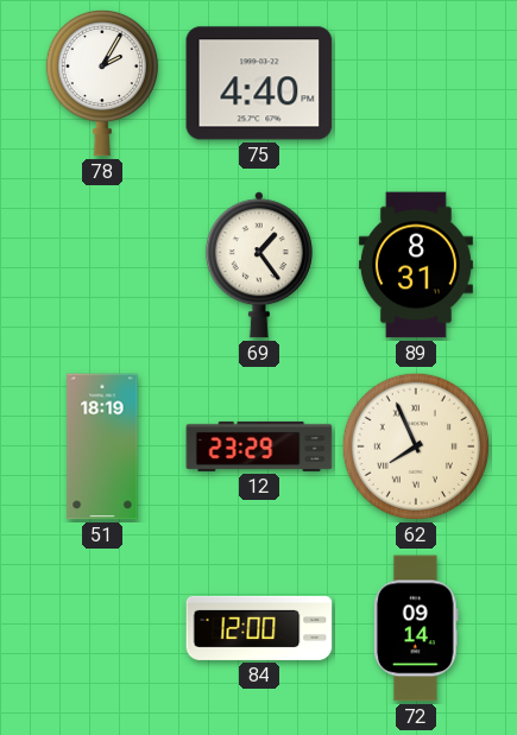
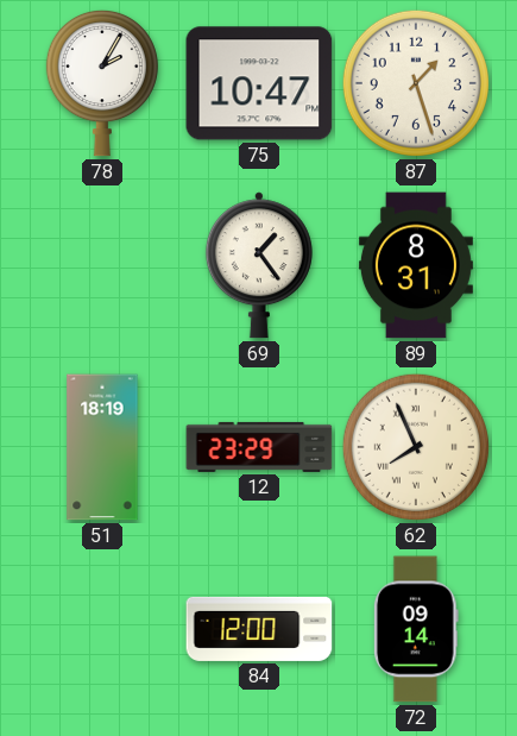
75: 4:40 -> 10:47 (259, 83)
87: none -> 1:27 (416, 83)
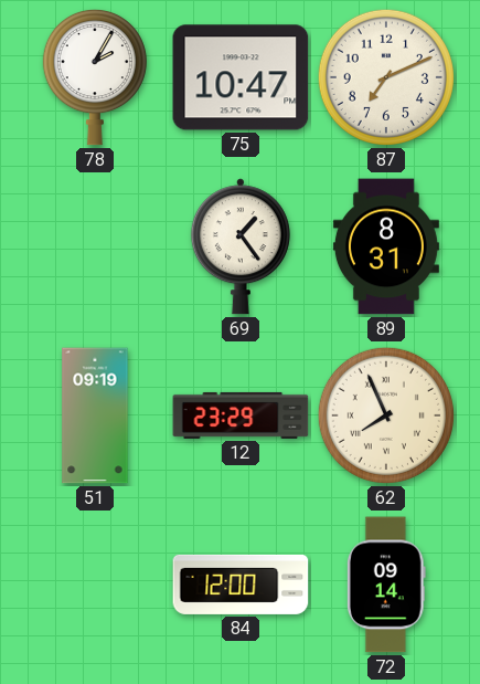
87: 1:27 -> 7:11 (386, 77)
51: 18:19 -> 09:19 (95, 415)
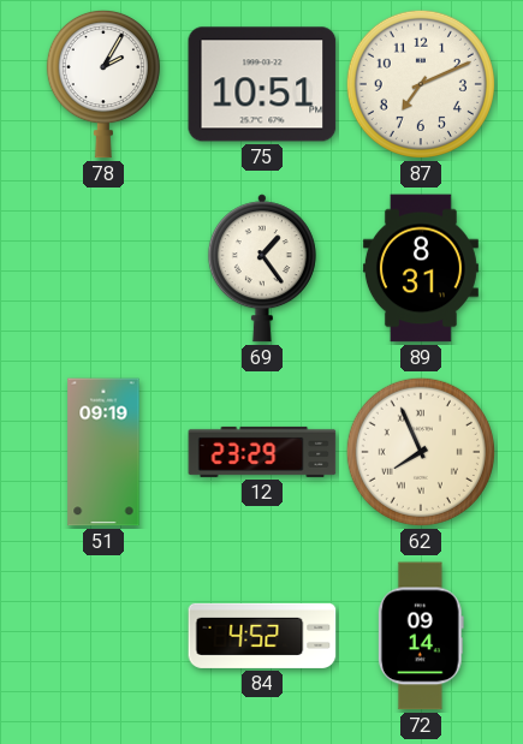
75: 10:47 -> 10:51 (262, 84)
84: 12:00 -> 4:52 (262, 636)
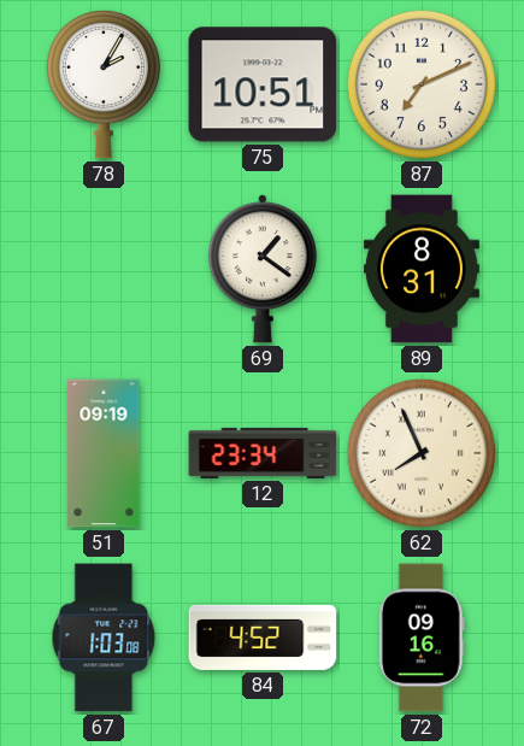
69: 1:24 -> 1:21 (263, 269)
12: 23:29 -> 23:34 (263, 453)
67: none -> 1:03 (104, 638)
72: 09:14 -> 09:16 (422, 638)
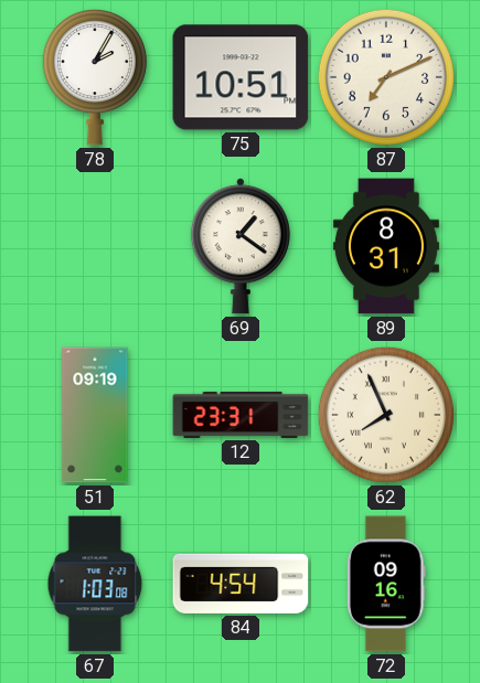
12: 23:34 -> 23:31 (241, 415)
84: 4:52 -> 4:54 (241, 584)
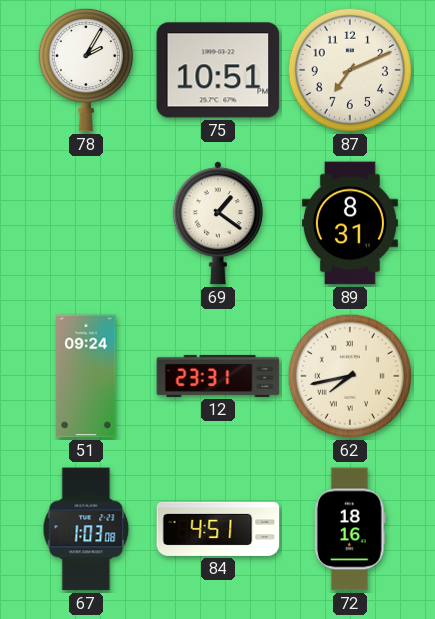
51: 09:19 -> 09:24 (86, 376)
62: 7:56 -> 7:43 (350, 376)
84: 4:54 -> 4:51 (218, 529)
72: 09:16 -> 18:16 (350, 529)
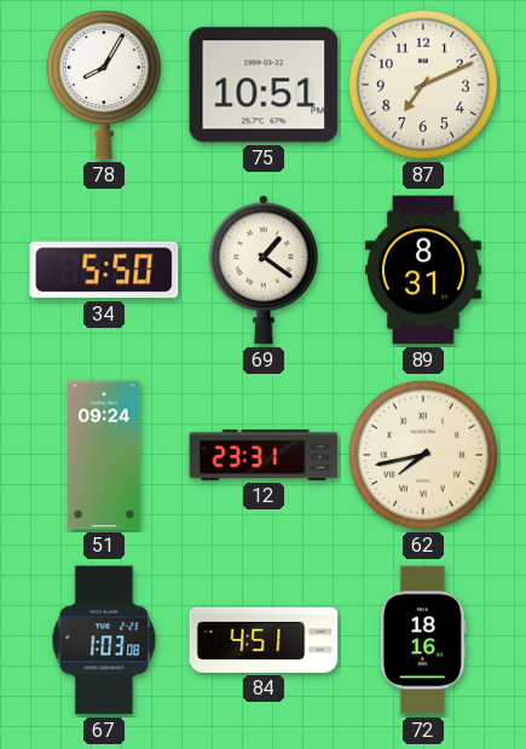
78: 2:05 -> 8:05 (104, 85)
34: none -> 5:50 (104, 270)
